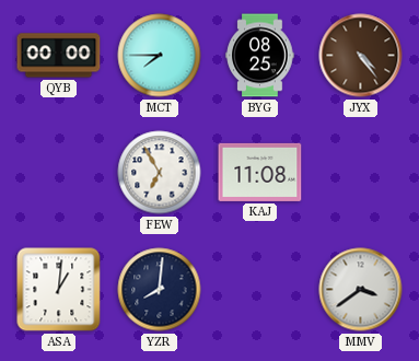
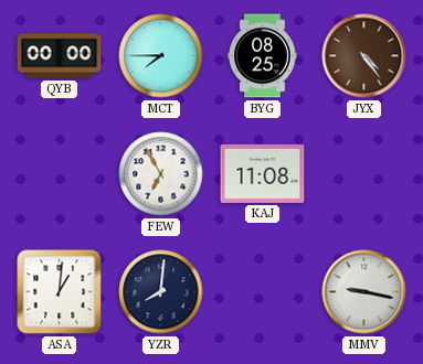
MMV: 3:39 -> 9:17 (364, 292)
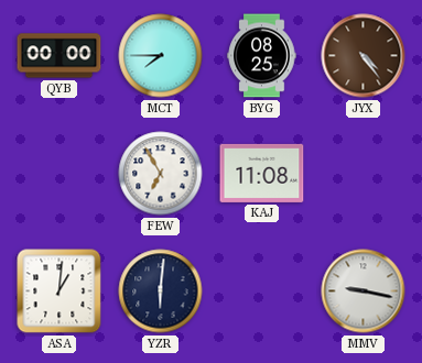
YZR: 8:01 -> 6:01 (161, 291)
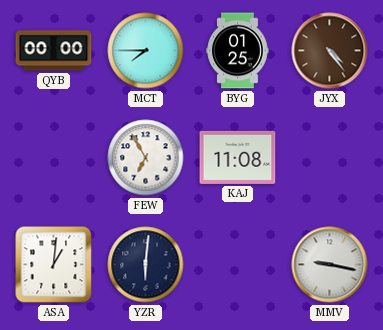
BYG: 08:25 -> 01:25 (238, 51)
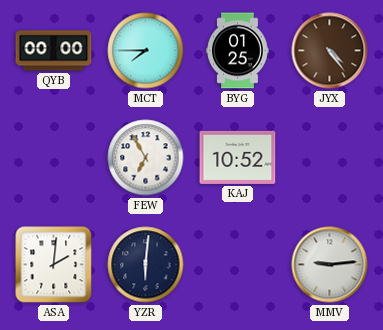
KAJ: 11:08 -> 10:52 (238, 157)
ASA: 1:01 -> 2:01 (54, 265)
MMV: 9:17 -> 9:14 (330, 265)
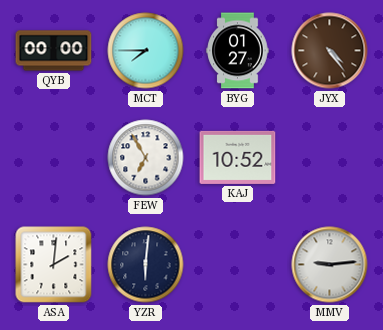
BYG: 01:25 -> 01:27 (238, 51)
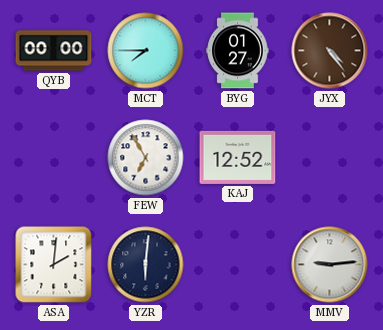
KAJ: 10:52 -> 12:52 (238, 157)
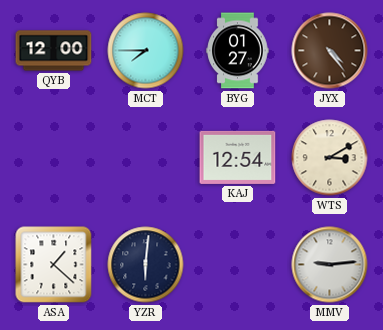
QYB: 00:00 -> 12:00 (54, 51)
FEW: 6:55 -> none (146, 158)
KAJ: 12:52 -> 12:54 (238, 157)
WTS: none -> 3:10 (330, 158)
ASA: 2:01 -> 1:22 (54, 265)
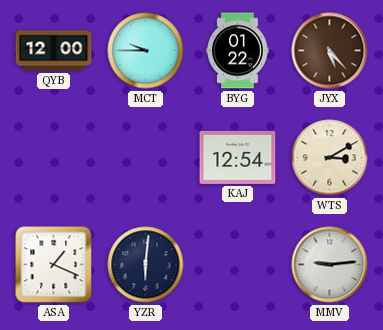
MCT: 7:45 -> 9:45 (146, 51)
BYG: 01:27 -> 01:22 (238, 51)
JYX: 4:24 -> 5:23 (330, 51)
ASA: 1:22 -> 1:19 (54, 265)
